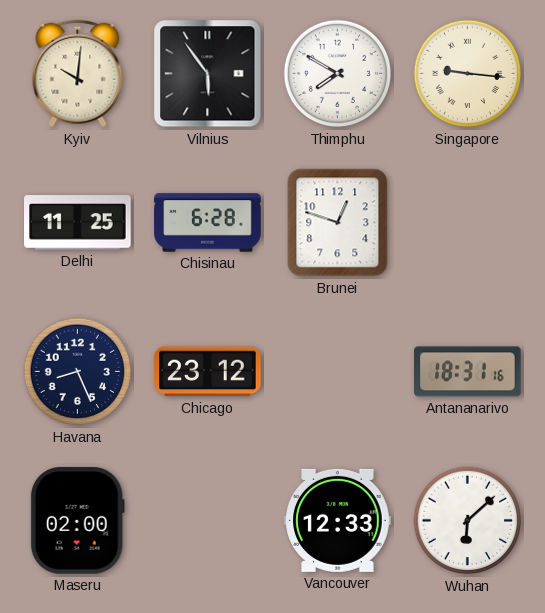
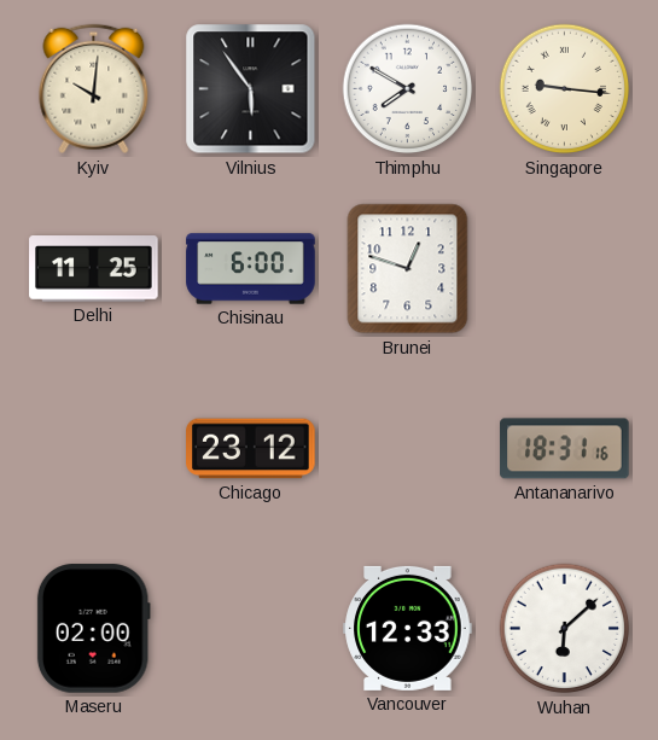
Chisinau: 6:28 -> 6:00 (251, 269)
Havana: 8:26 -> none (78, 372)
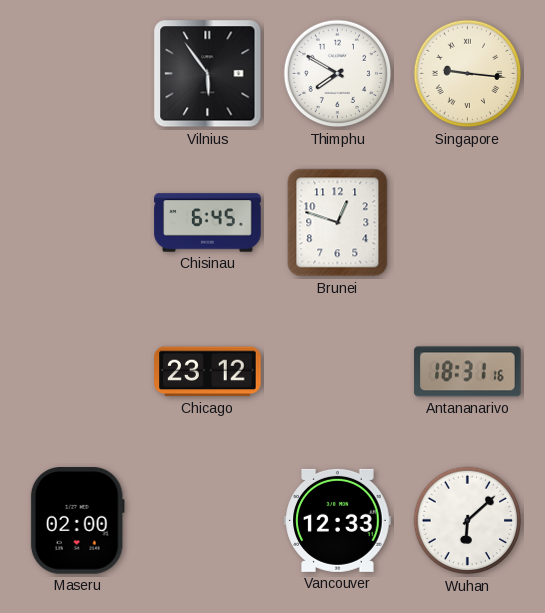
Kyiv: 10:01 -> none (94, 89)
Delhi: 11:25 -> none (94, 269)
Chisinau: 6:00 -> 6:45 (208, 223)
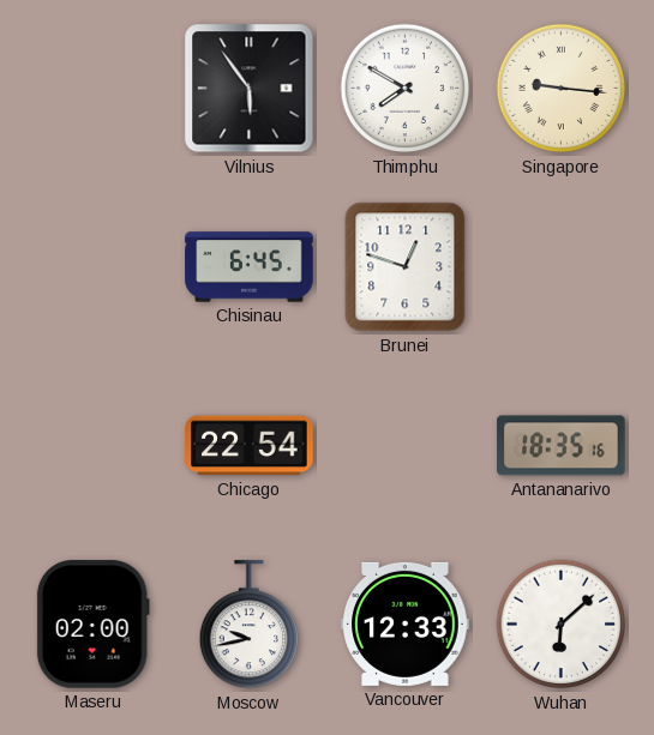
Chicago: 23:12 -> 22:54 (250, 446)
Antananarivo: 18:31 -> 18:35 (562, 446)
Moscow: none -> 9:43 (248, 625)
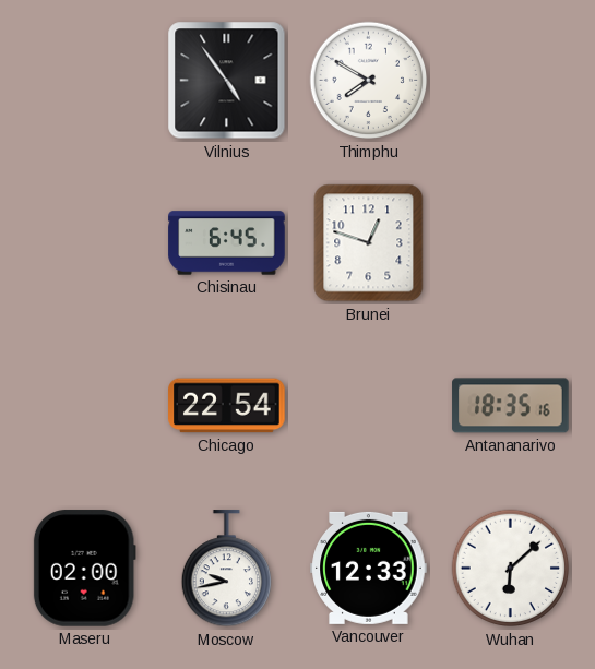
Vilnius: 5:54 -> 4:54 (227, 81)
Singapore: 9:16 -> none (562, 89)
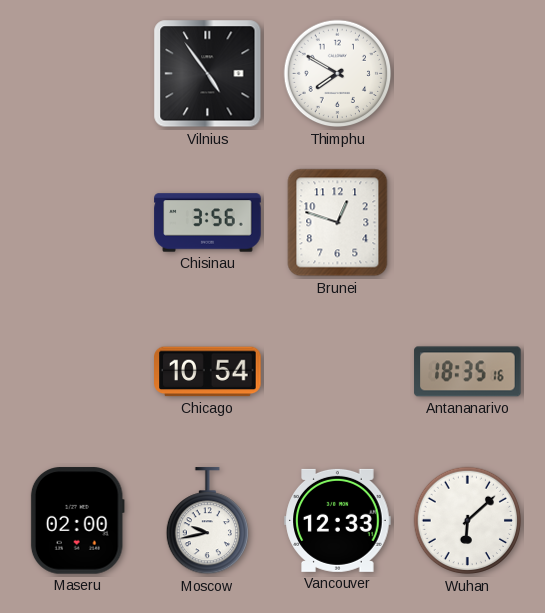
Chisinau: 6:45 -> 3:56 (208, 223)
Chicago: 22:54 -> 10:54 (208, 372)
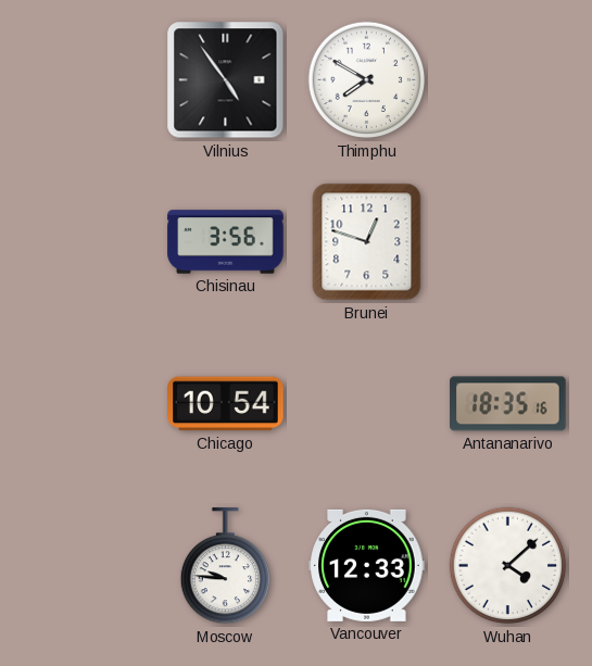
Maseru: 02:00 -> none (77, 521)
Moscow: 9:43 -> 9:46 (225, 566)
Wuhan: 6:08 -> 4:08 (508, 566)
